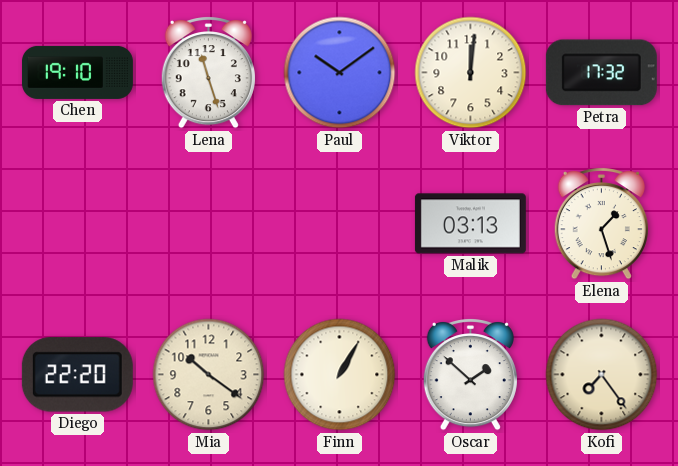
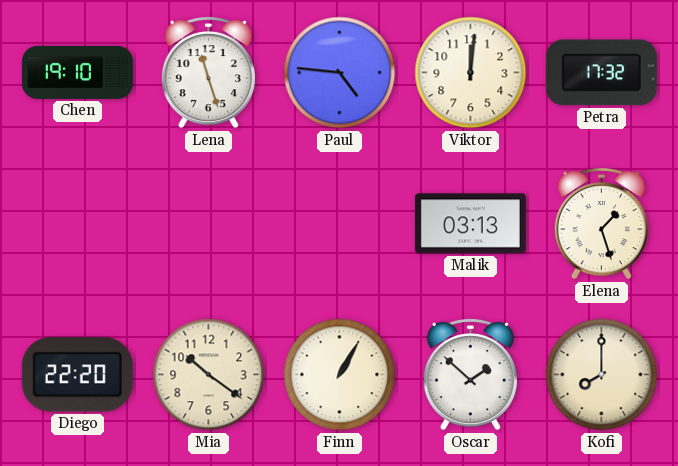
Paul: 10:09 -> 4:46 (340, 73)
Kofi: 7:24 -> 8:00 (602, 375)
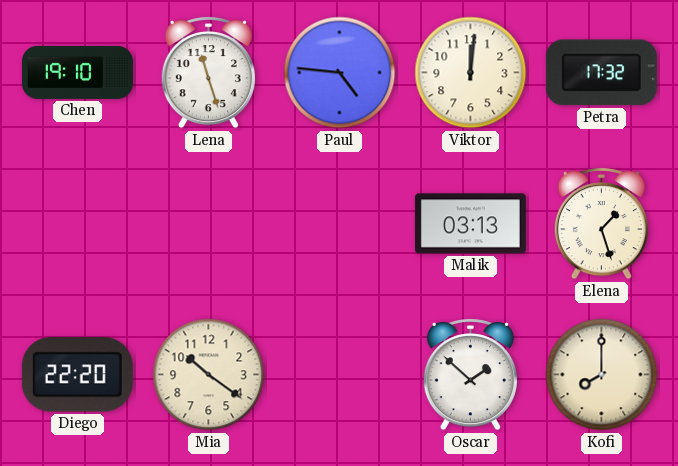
Finn: 1:05 -> none (340, 375)
